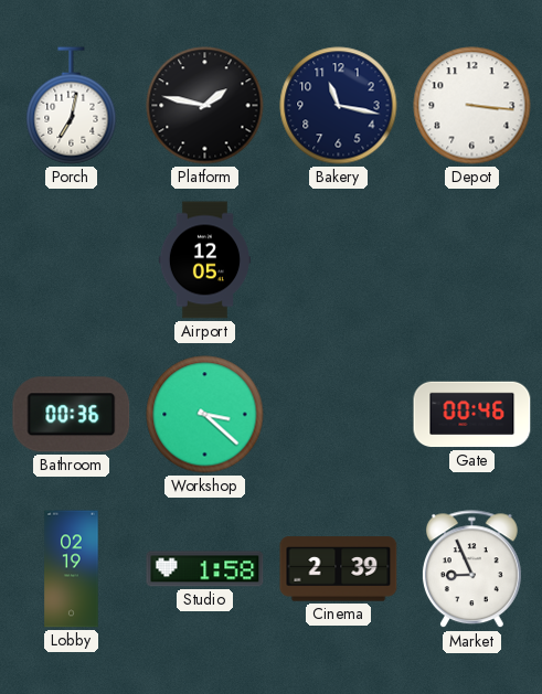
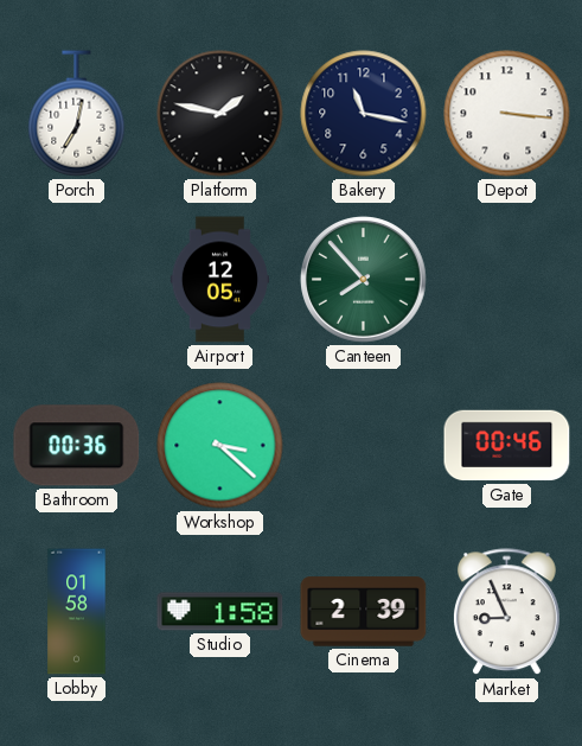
Canteen: none -> 7:53 (364, 280)
Lobby: 02:19 -> 01:58 (77, 612)
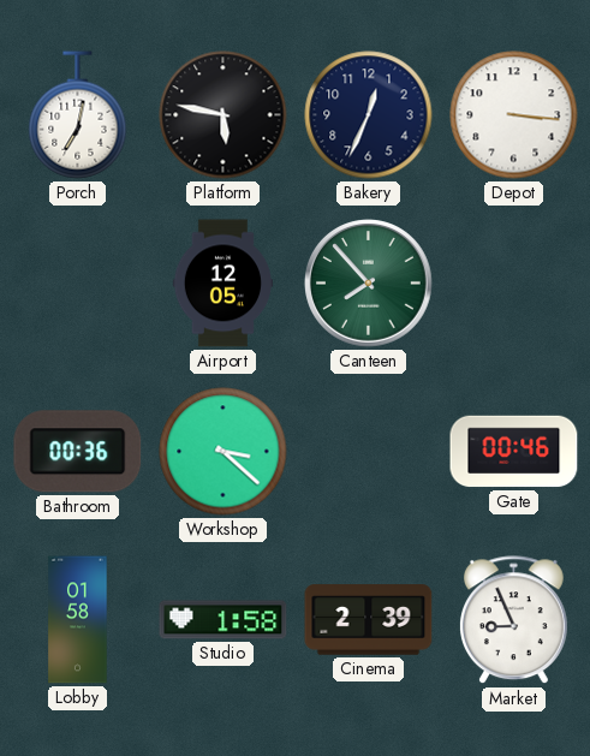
Platform: 1:47 -> 5:47 (224, 115)
Bakery: 11:17 -> 12:34 (369, 115)
